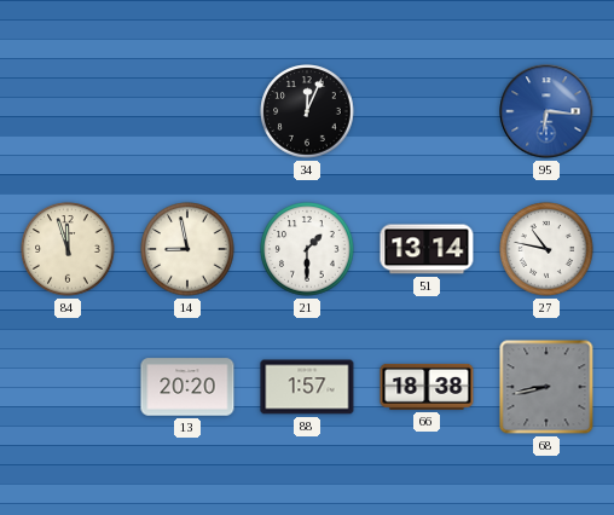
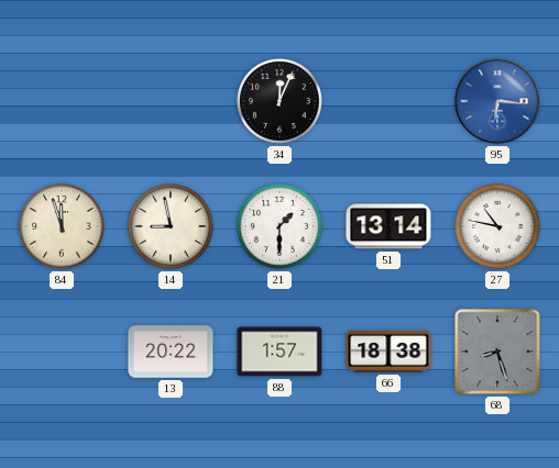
13: 20:20 -> 20:22 (171, 352)
68: 8:43 -> 8:27 (497, 352)
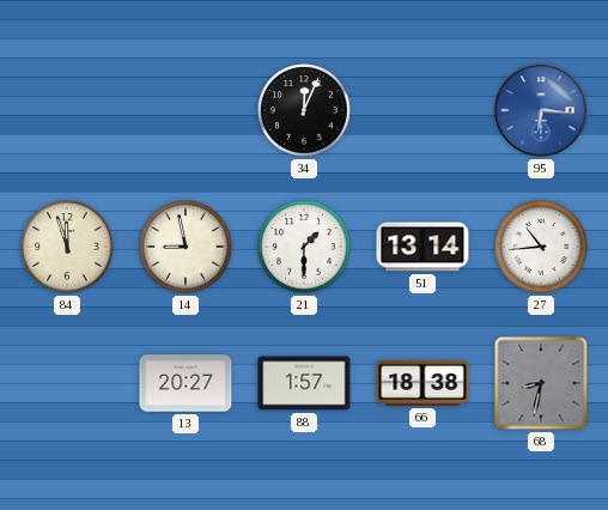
27: 10:47 -> 10:44 (541, 247)
13: 20:22 -> 20:27 (186, 383)
68: 8:27 -> 8:32 (541, 383)
